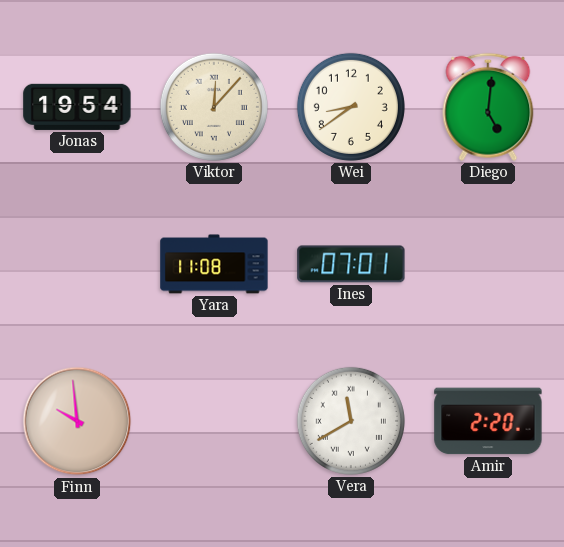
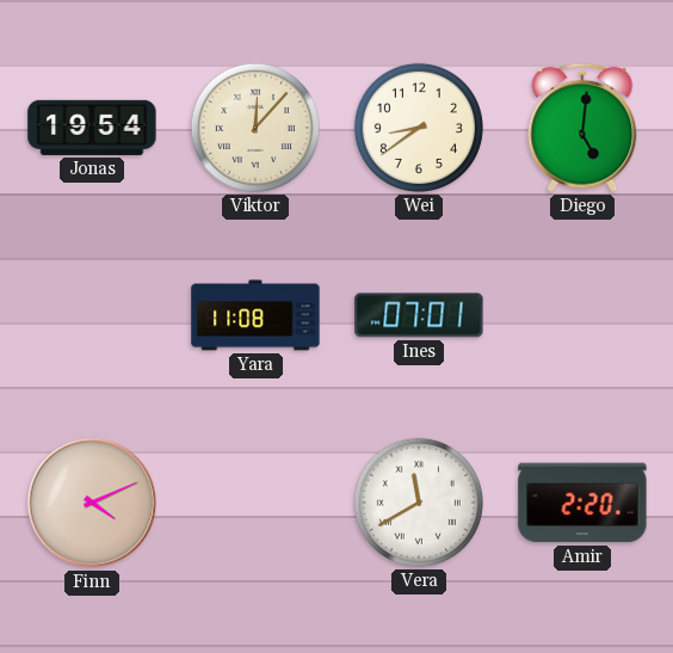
Finn: 9:59 -> 4:11 (92, 503)
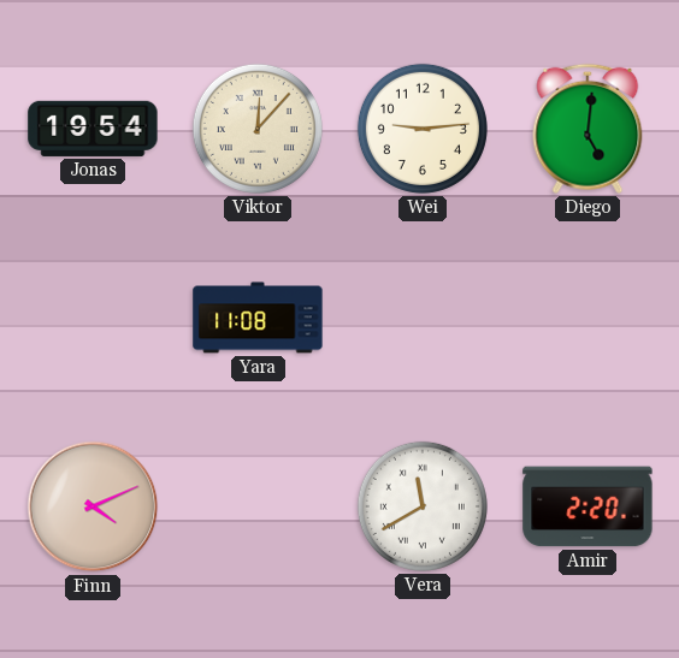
Wei: 8:39 -> 9:14 (423, 129)
Ines: 07:01 -> none (419, 315)
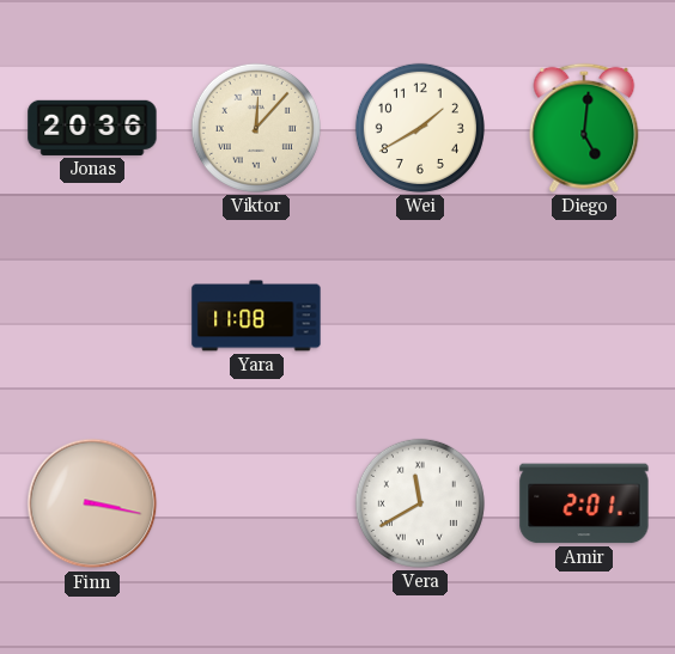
Jonas: 19:54 -> 20:36 (92, 128)
Wei: 9:14 -> 1:40 (420, 128)
Finn: 4:11 -> 3:17 (92, 503)
Amir: 2:20 -> 2:01 (584, 503)
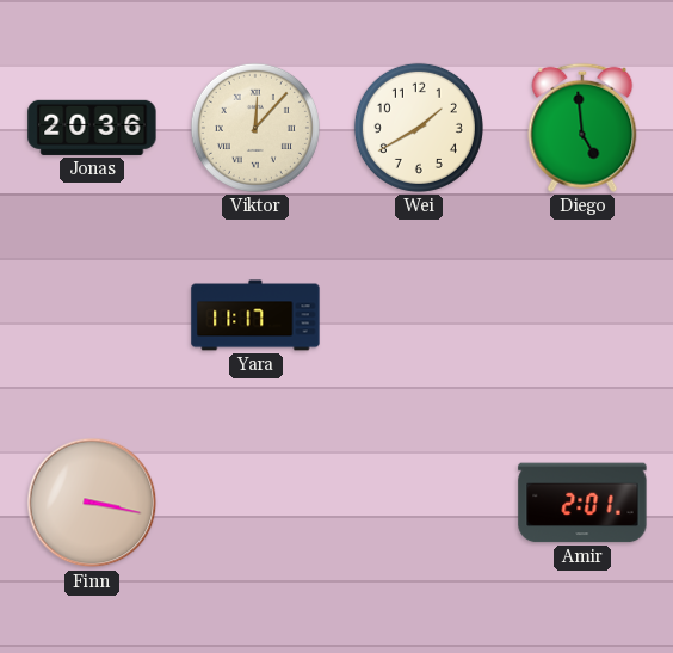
Diego: 5:01 -> 4:59 (582, 128)
Yara: 11:08 -> 11:17 (255, 315)
Vera: 11:40 -> none (420, 503)
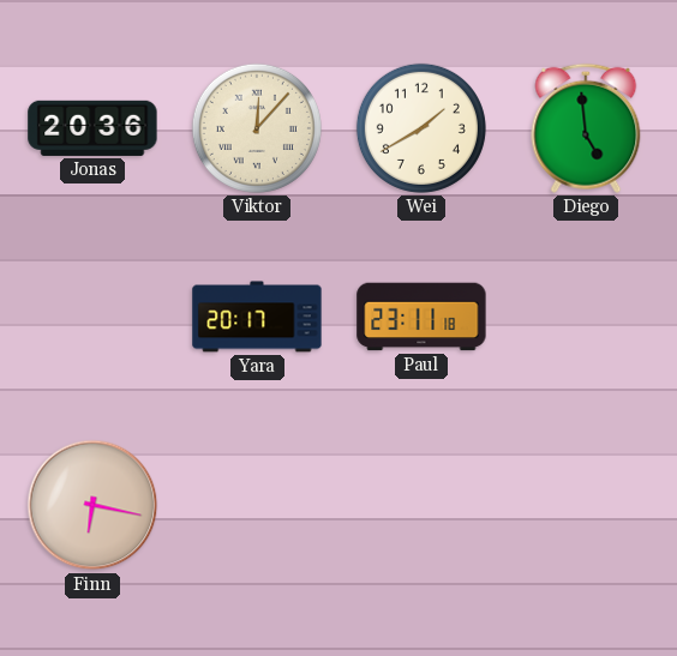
Yara: 11:17 -> 20:17 (257, 317)
Paul: none -> 23:11 (421, 317)
Finn: 3:17 -> 6:17 (92, 505)
Amir: 2:01 -> none (582, 503)
